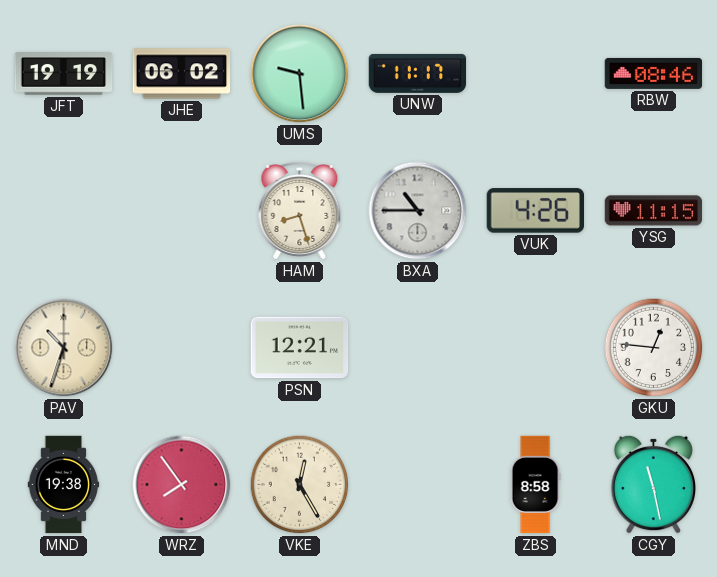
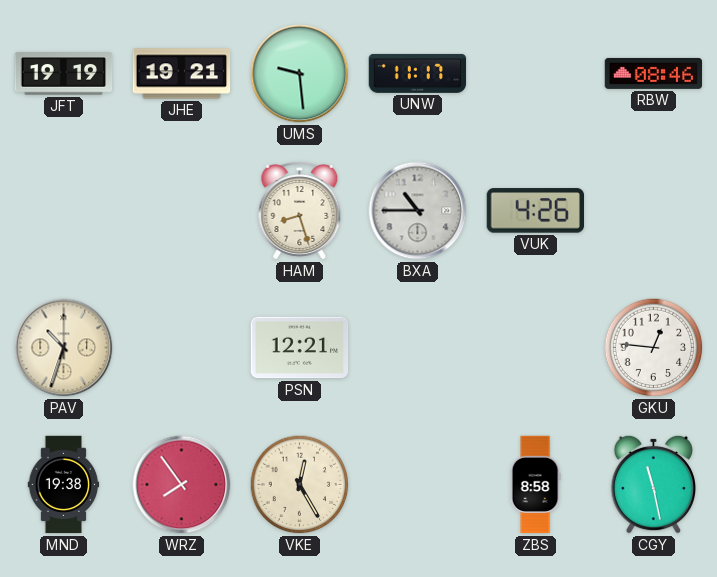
JHE: 06:02 -> 19:21 (182, 74)
YSG: 11:15 -> none (654, 211)
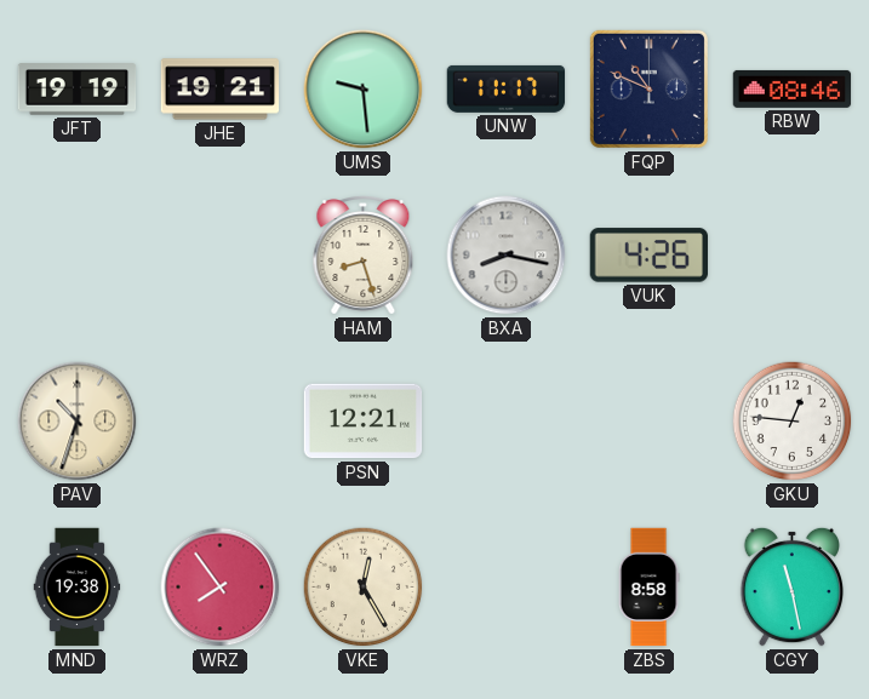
FQP: none -> 10:49 (648, 88)
BXA: 10:45 -> 8:17 (507, 256)
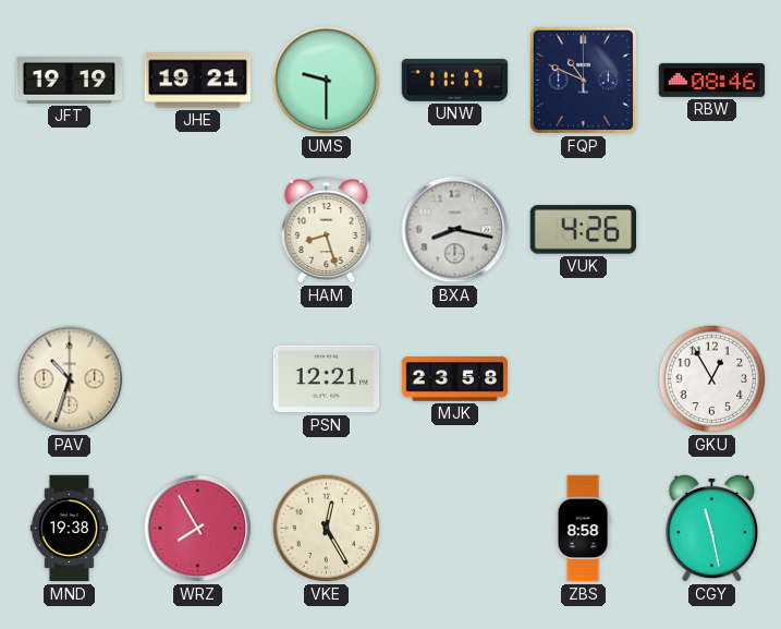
UMS: 9:29 -> 9:30 (327, 81)
MJK: none -> 23:58 (455, 379)
GKU: 12:46 -> 12:55 (712, 379)
WRZ: 7:54 -> 7:55 (198, 529)
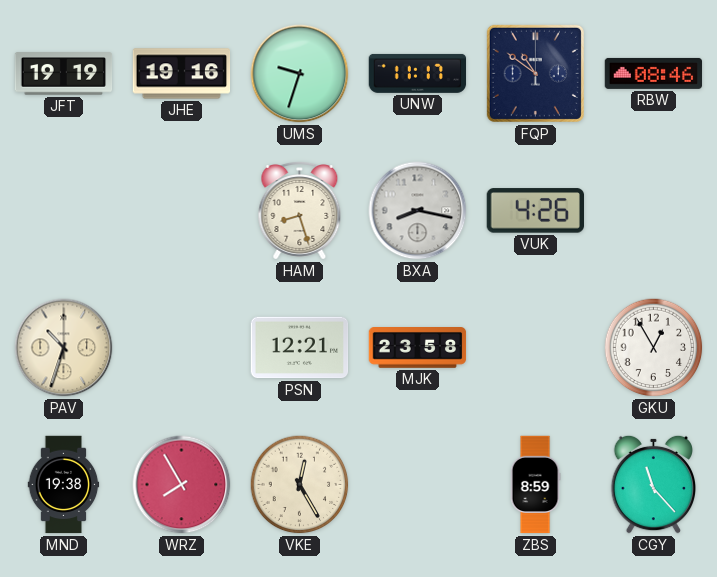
JHE: 19:21 -> 19:16 (182, 74)
UMS: 9:30 -> 9:33 (300, 74)
FQP: 10:49 -> 10:51 (535, 73)
ZBS: 8:58 -> 8:59 (535, 485)
CGY: 11:28 -> 11:23 (653, 484)
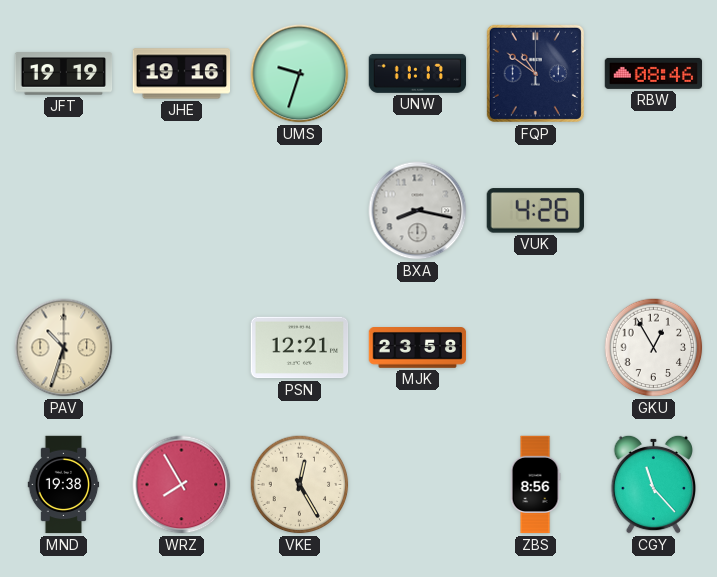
HAM: 8:27 -> none (300, 211)
ZBS: 8:59 -> 8:56 (535, 485)
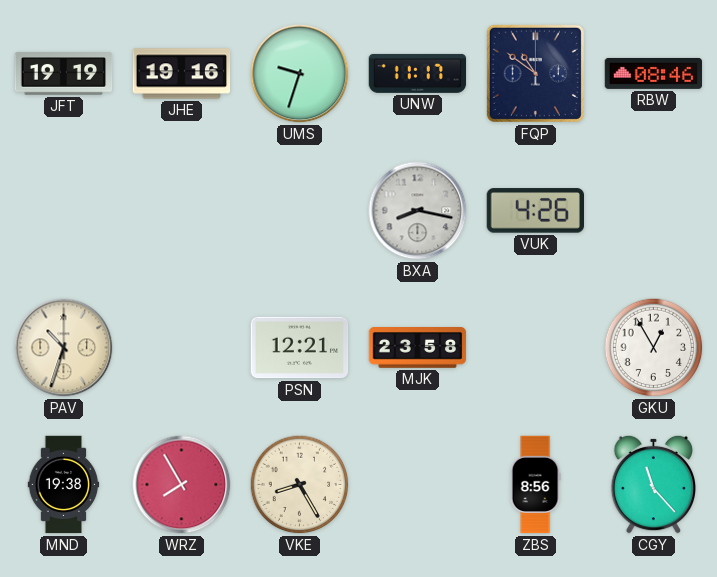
VKE: 12:25 -> 8:25 (300, 485)
